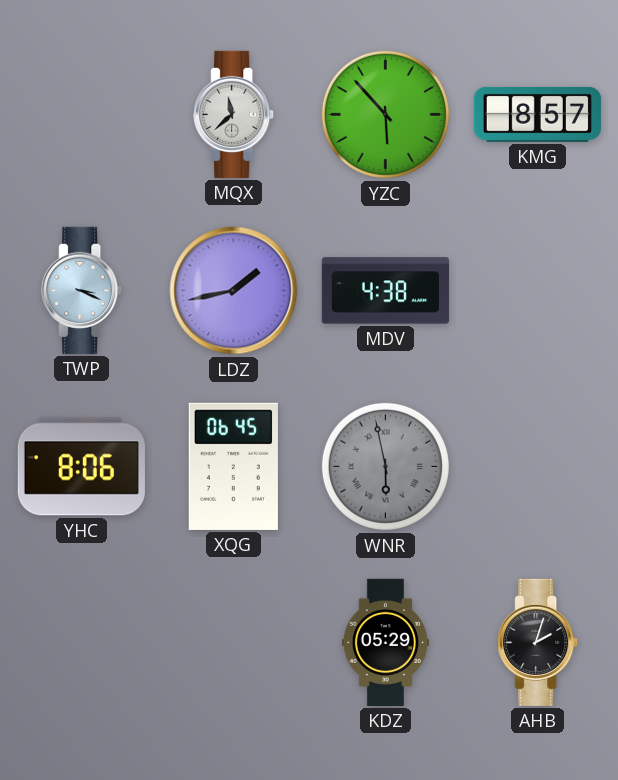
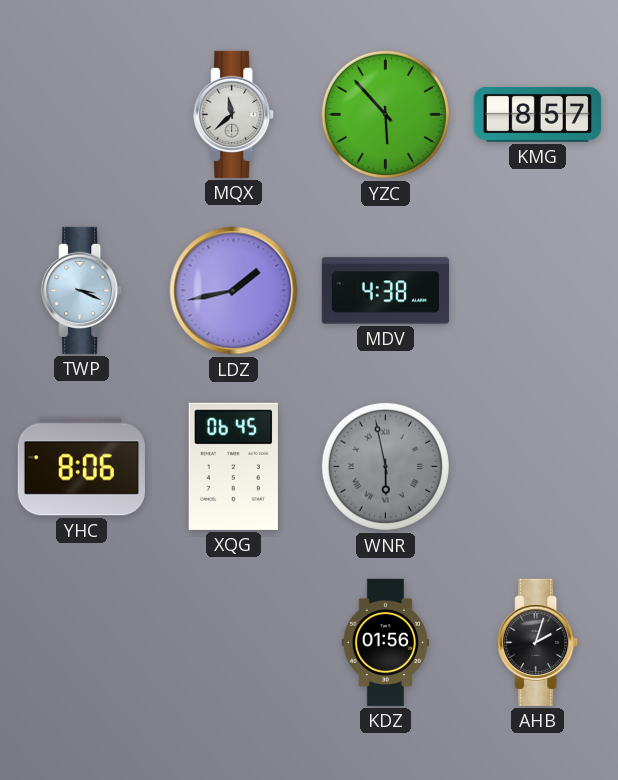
KDZ: 05:29 -> 01:56 (385, 642)
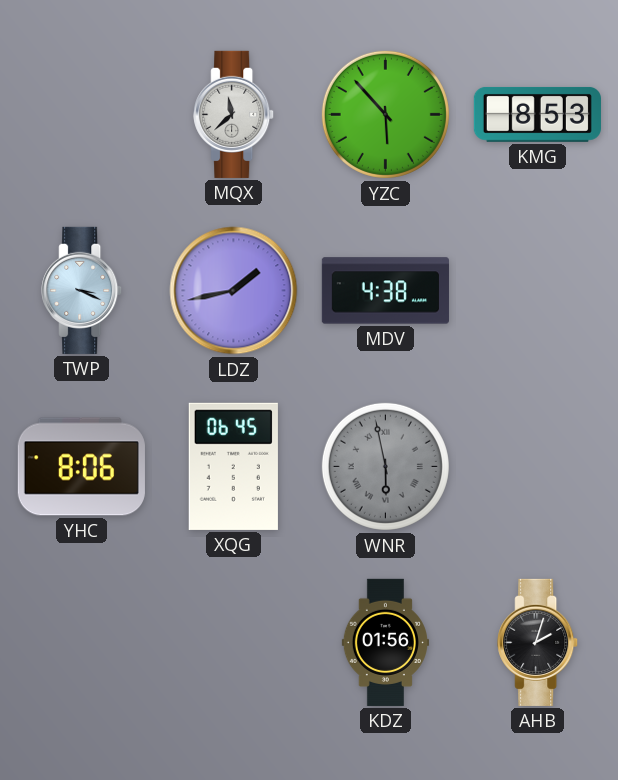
KMG: 8:57 -> 8:53 (537, 114)
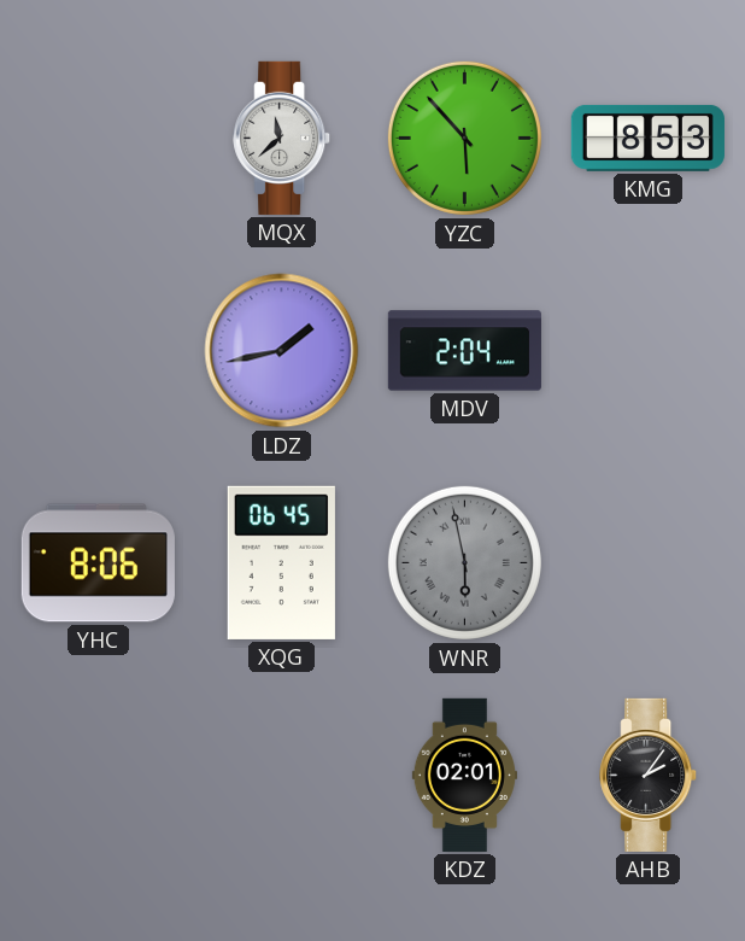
TWP: 3:19 -> none (82, 290)
MDV: 4:38 -> 2:04 (464, 351)
KDZ: 01:56 -> 02:01 (464, 775)
AHB: 2:03 -> 2:06 (649, 775)
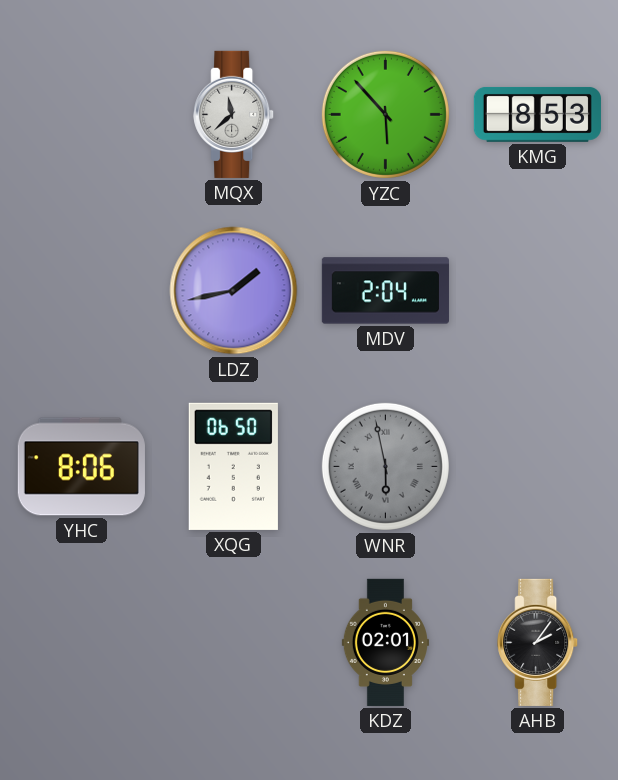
XQG: 06:45 -> 06:50 (233, 466)
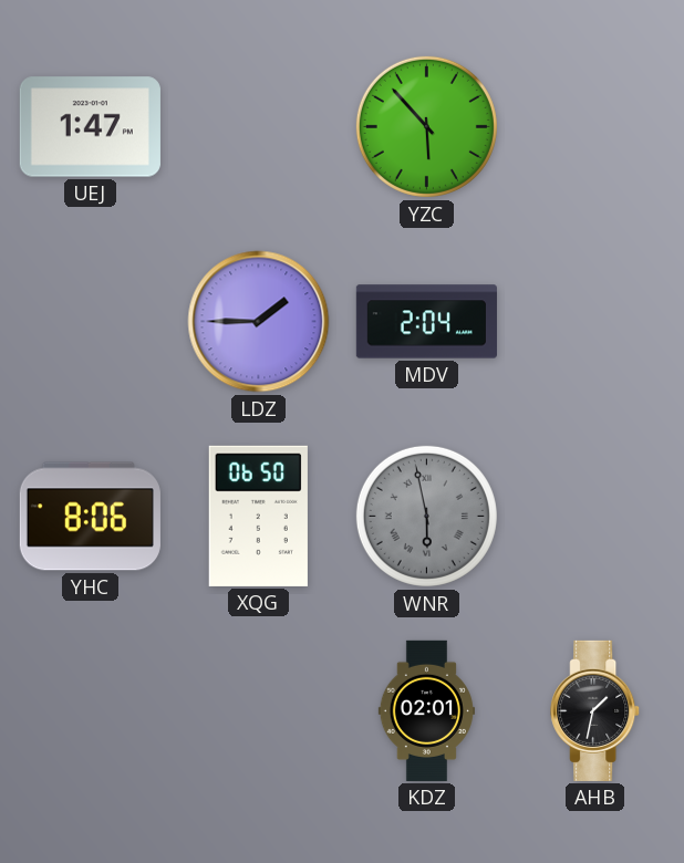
UEJ: none -> 1:47 (90, 127)
MQX: 11:38 -> none (234, 114)
KMG: 8:53 -> none (537, 114)
LDZ: 1:43 -> 1:45 (259, 322)
AHB: 2:06 -> 1:32 (595, 710)
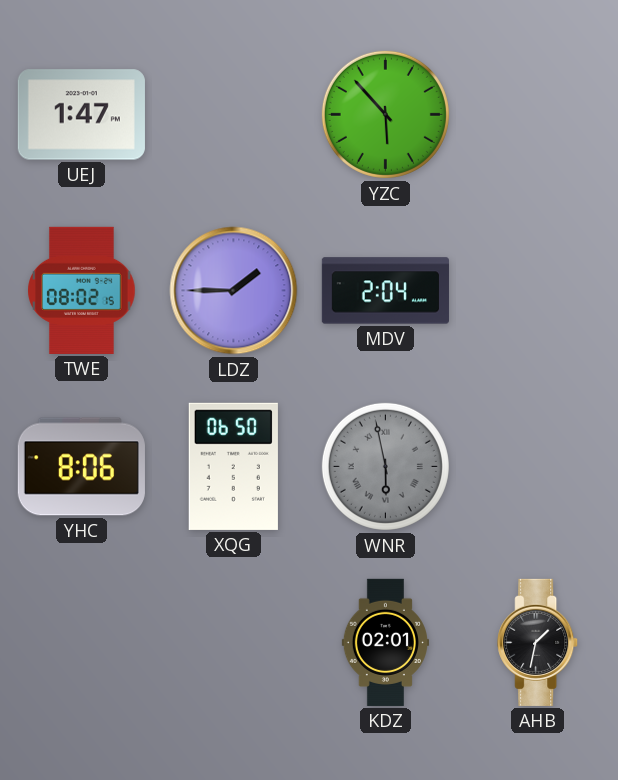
TWE: none -> 08:02 (82, 290)
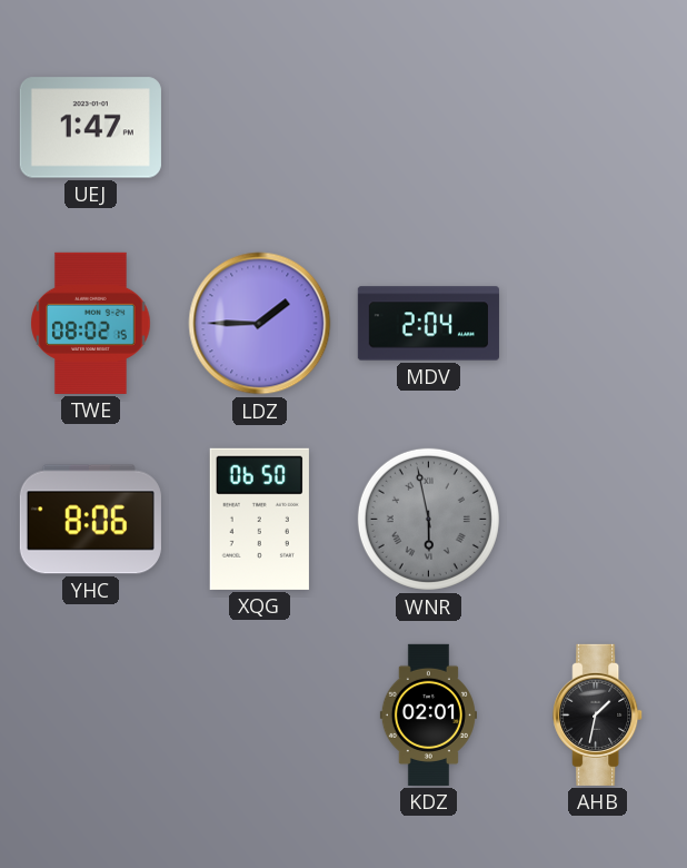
YZC: 5:53 -> none (385, 114)
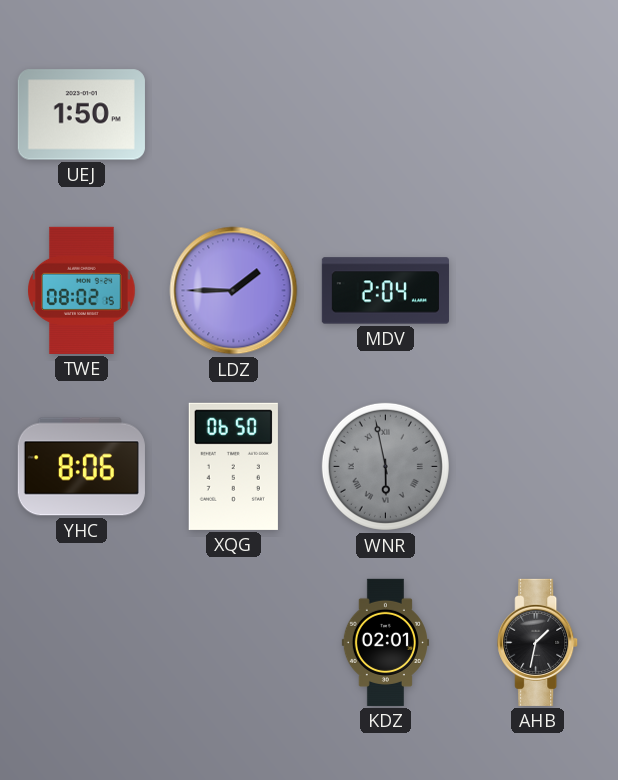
UEJ: 1:47 -> 1:50 (81, 115)
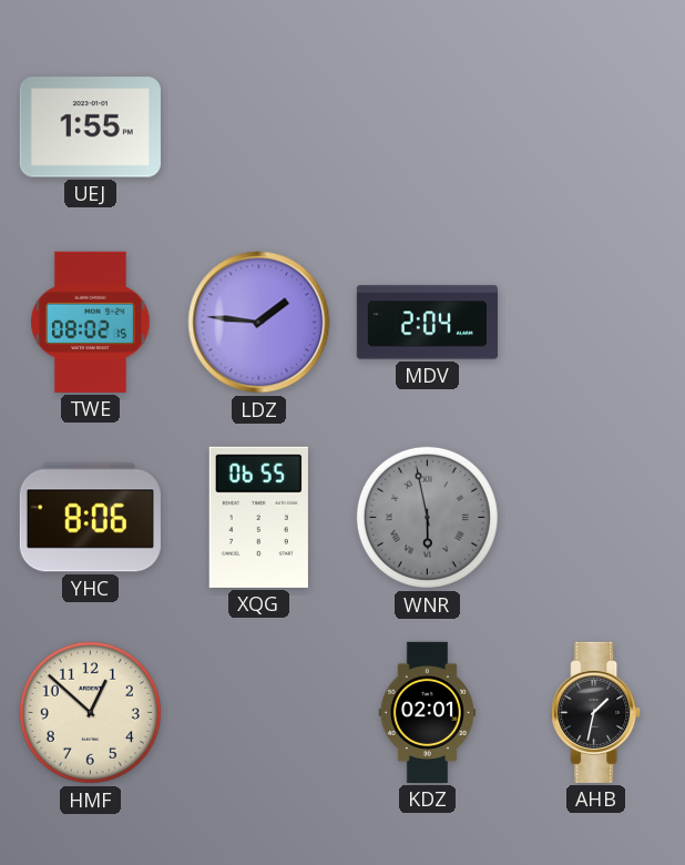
UEJ: 1:50 -> 1:55 (90, 128)
LDZ: 1:45 -> 1:46 (259, 323)
XQG: 06:50 -> 06:55 (258, 517)
HMF: none -> 12:52 (90, 712)
